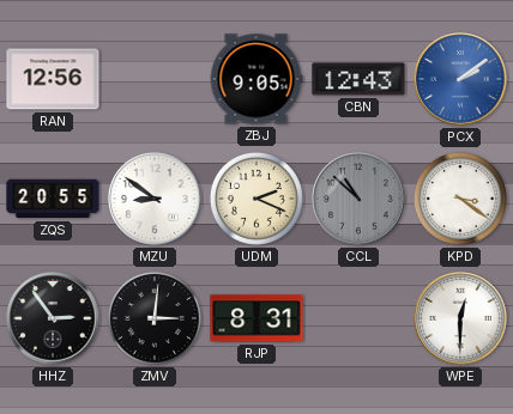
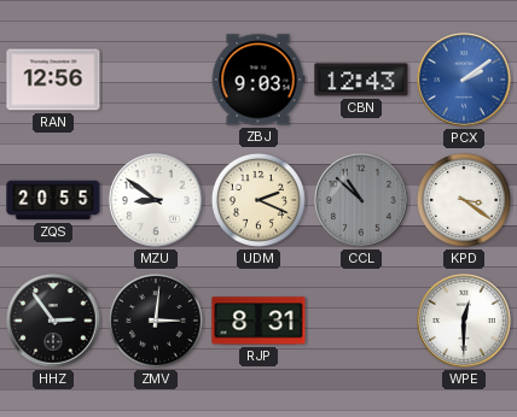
ZBJ: 9:05 -> 9:03 (258, 80)
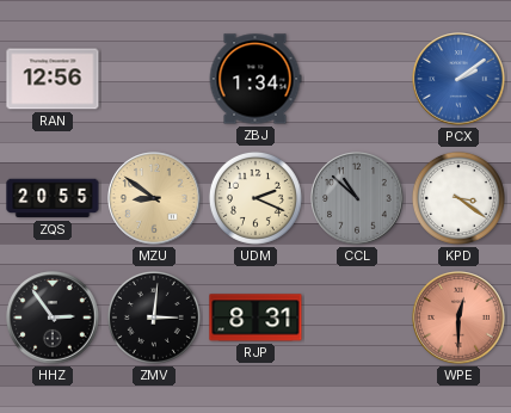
ZBJ: 9:03 -> 1:34 (255, 79)
CBN: 12:43 -> none (361, 80)
MZU dial: white -> champagne (154, 198)
WPE dial: white -> salmon (458, 318)
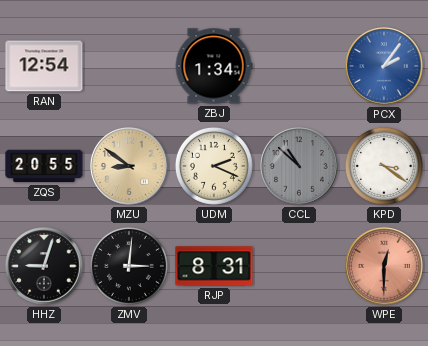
RAN: 12:56 -> 12:54 (44, 66)
PCX: 2:09 -> 2:06 (384, 66)
HHZ: 2:54 -> 9:03 (44, 266)
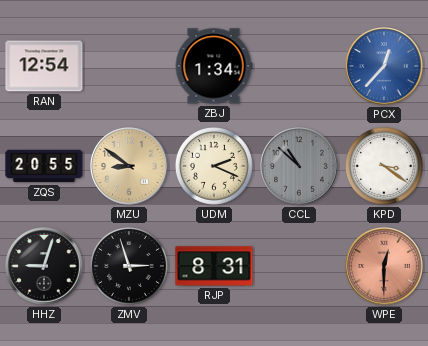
PCX: 2:06 -> 12:37 (384, 66)
ZMV: 3:01 -> 2:57 (129, 266)
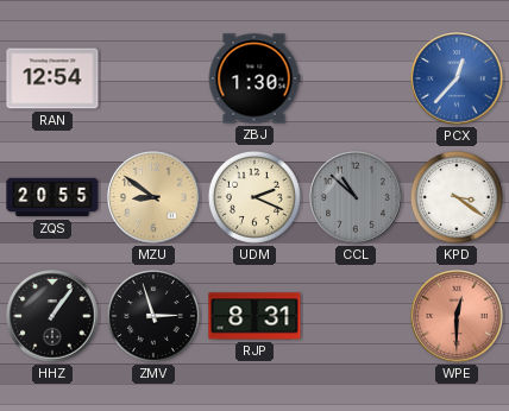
ZBJ: 1:34 -> 1:30 (254, 78)
HHZ: 9:03 -> 1:06 (52, 316)
